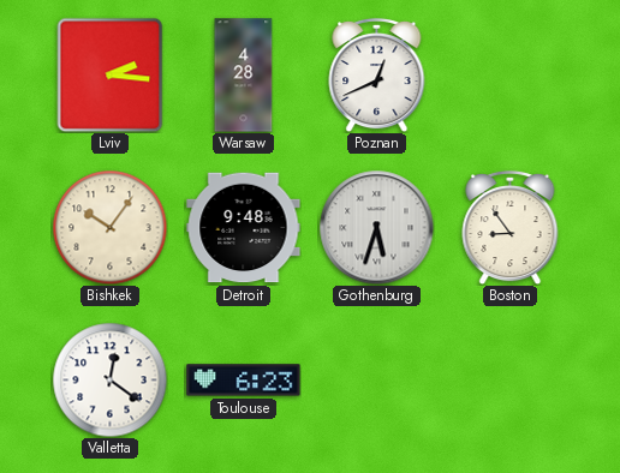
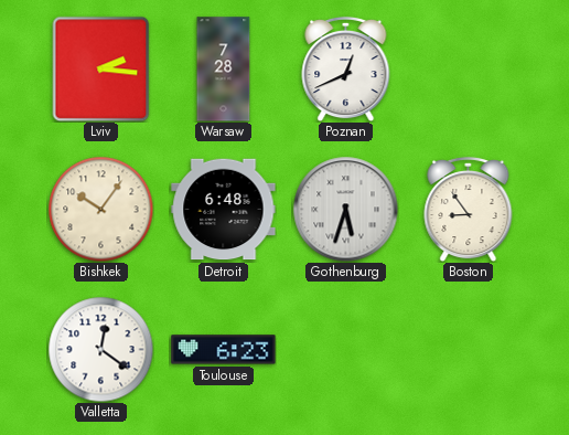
Warsaw: 4:28 -> 7:28 (224, 70)
Detroit: 9:48 -> 6:48 (224, 210)
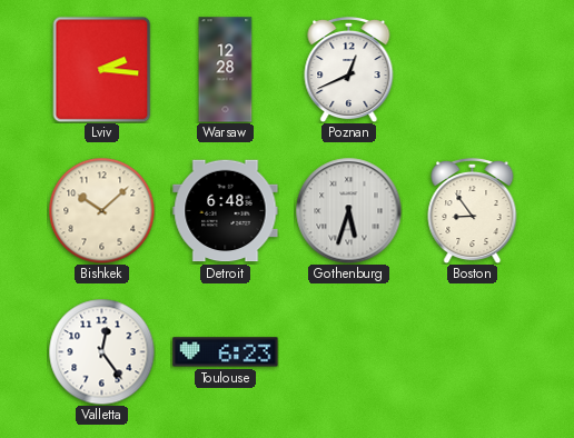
Warsaw: 7:28 -> 12:28 (226, 70)
Bishkek: 10:06 -> 10:08 (101, 210)
Valletta: 12:21 -> 12:24 (101, 351)
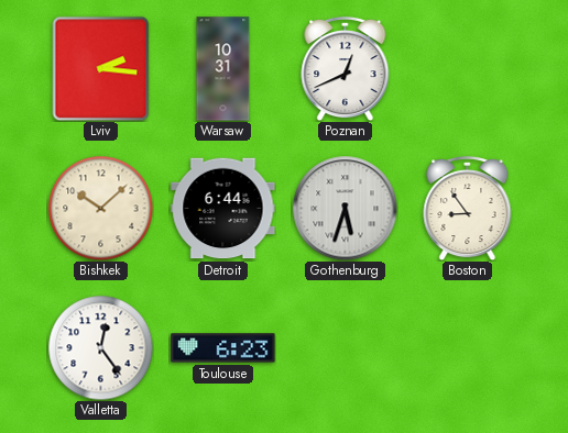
Warsaw: 12:28 -> 10:31 (223, 69)
Detroit: 6:48 -> 6:44 (223, 209)
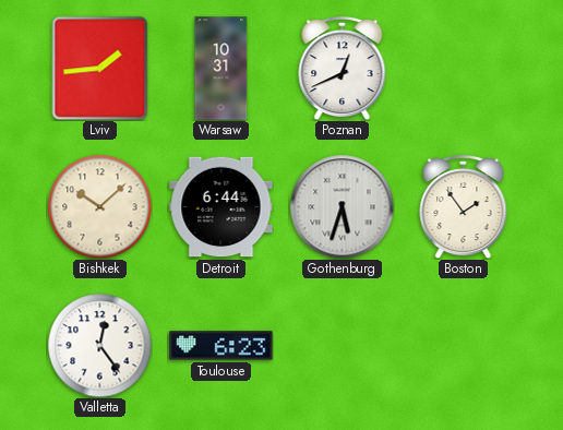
Lviv: 2:16 -> 1:44 (100, 68)
Boston: 8:54 -> 1:54 (464, 206)
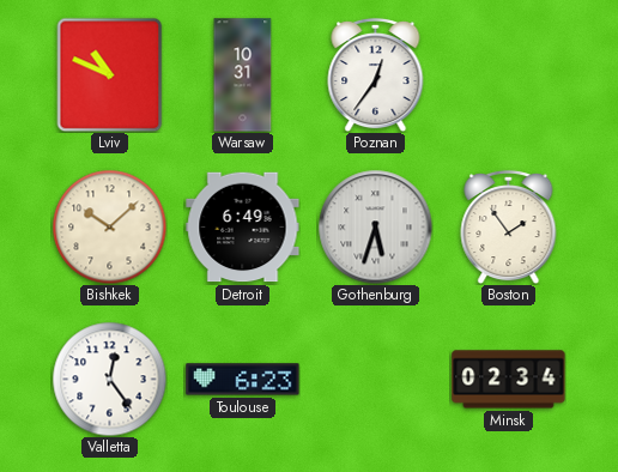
Lviv: 1:44 -> 10:49 (110, 74)
Poznan: 12:41 -> 12:36 (376, 74)
Detroit: 6:44 -> 6:49 (243, 228)
Minsk: none -> 02:34 (509, 380)
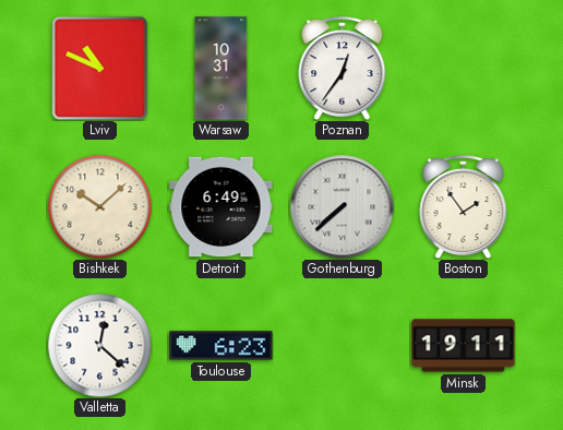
Gothenburg: 5:33 -> 7:38 (342, 206)
Valletta: 12:24 -> 12:22 (99, 345)
Minsk: 02:34 -> 19:11 (464, 346)
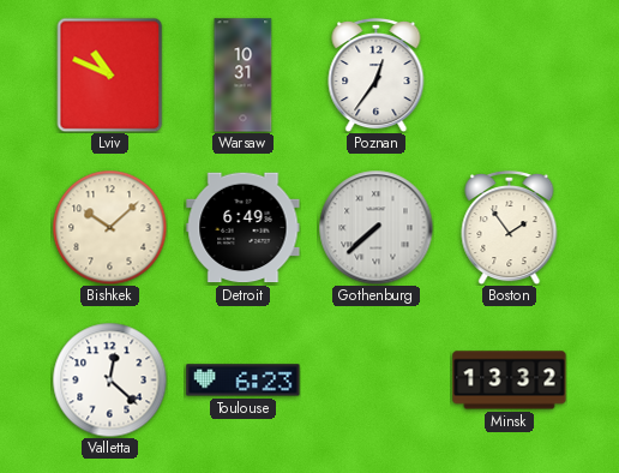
Minsk: 19:11 -> 13:32 (510, 381)
